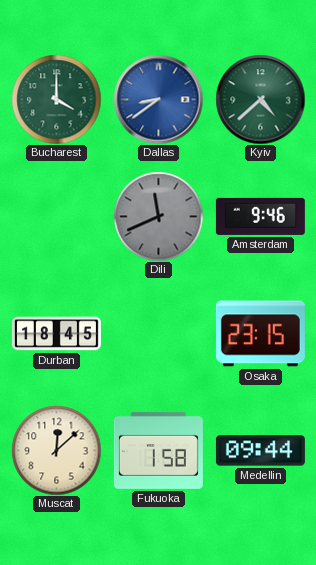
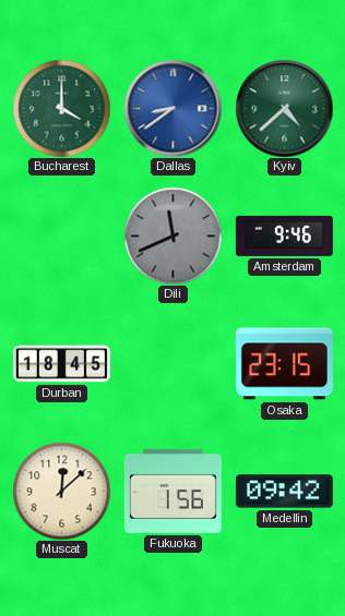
Fukuoka: 1:58 -> 1:56 (172, 491)
Medellin: 09:44 -> 09:42 (284, 492)
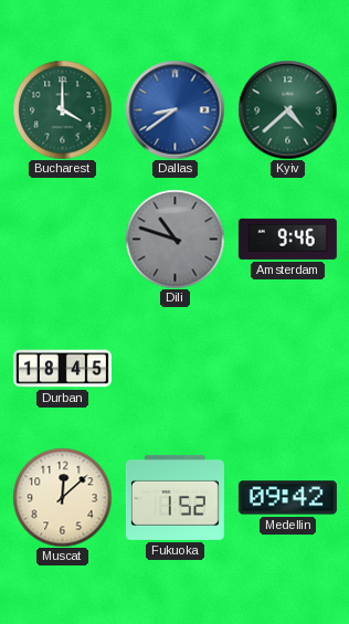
Dili: 11:41 -> 10:48 (174, 239)
Osaka: 23:15 -> none (284, 364)
Fukuoka: 1:56 -> 1:52 (174, 497)
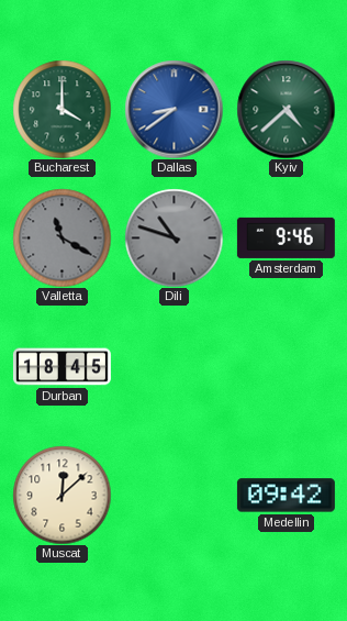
Valletta: none -> 11:20 (61, 237)
Fukuoka: 1:52 -> none (174, 497)
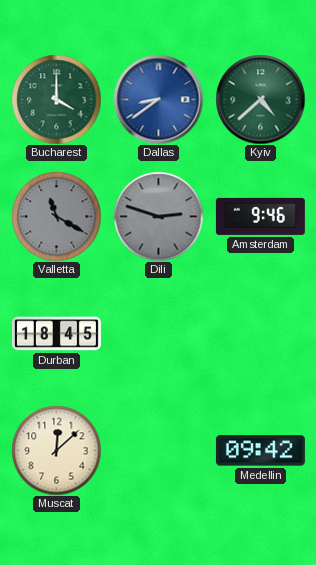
Dili: 10:48 -> 2:48 (158, 216)
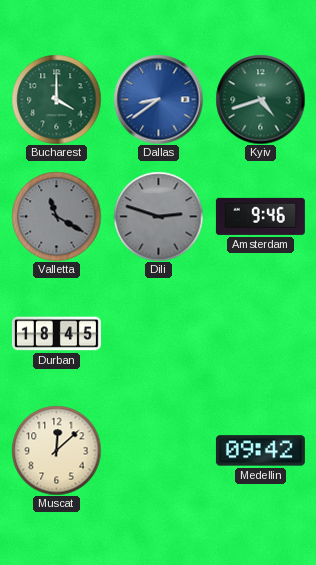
Kyiv: 4:38 -> 4:42 (260, 99)
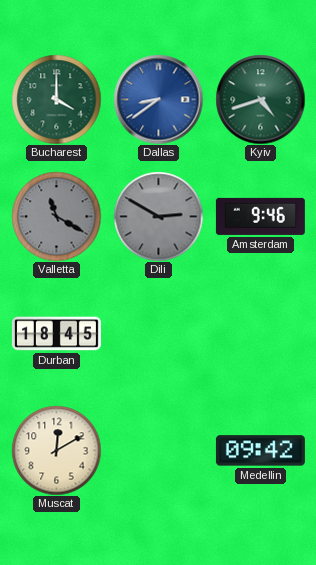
Dili: 2:48 -> 2:50 (158, 216)
Muscat: 12:08 -> 12:10 (56, 450)
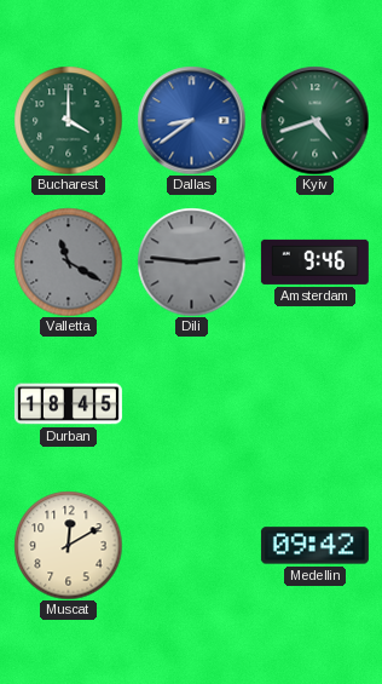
Dili: 2:50 -> 2:46 (191, 261)
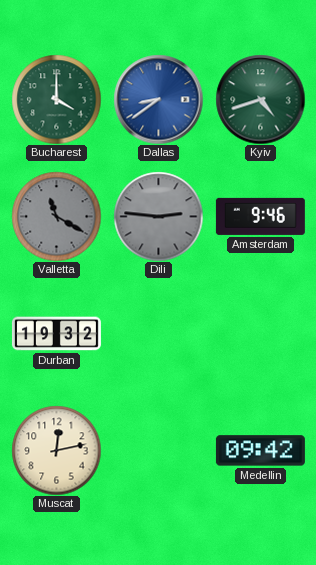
Durban: 18:45 -> 19:32 (56, 334)
Muscat: 12:10 -> 12:13 (56, 450)
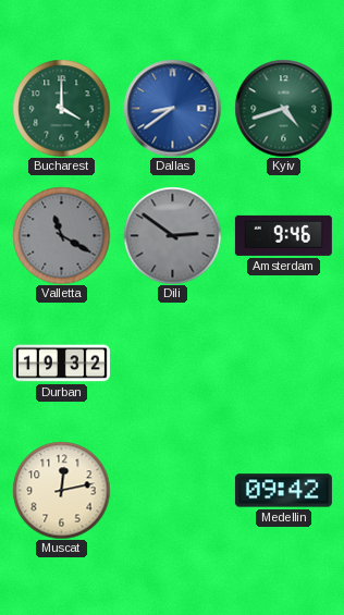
Dili: 2:46 -> 2:51 (172, 235)
